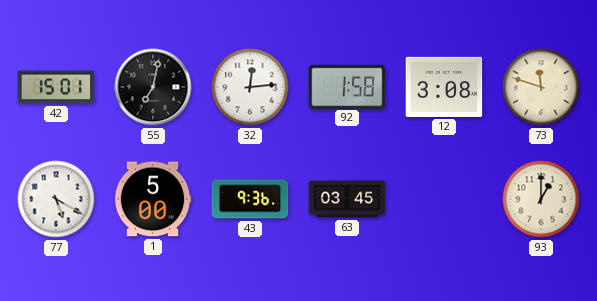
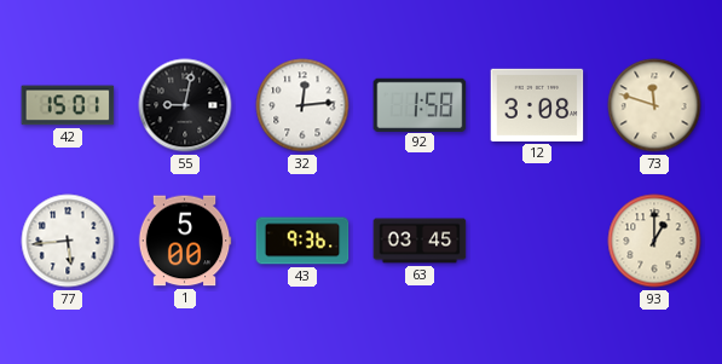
55: 7:02 -> 9:02 (185, 105)
77: 5:20 -> 5:44 (68, 241)
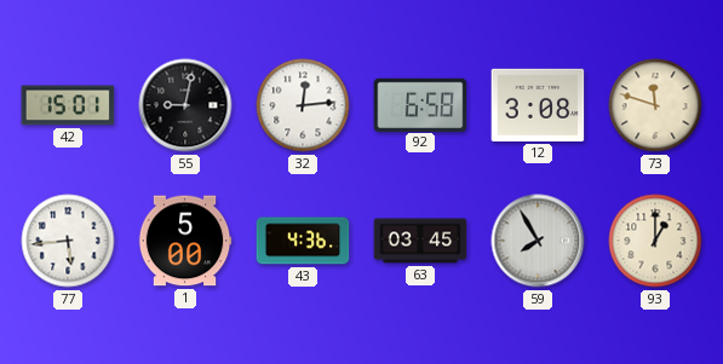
92: 1:58 -> 6:58 (420, 104)
43: 9:36 -> 4:36 (303, 241)
59: none -> 7:55 (538, 241)
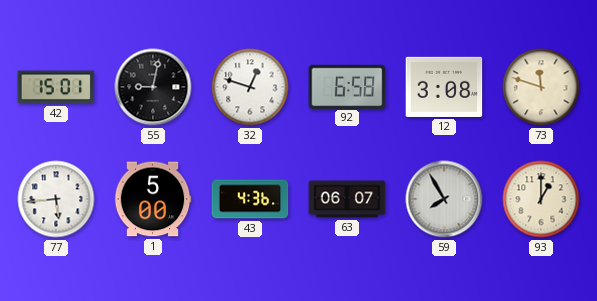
32: 12:14 -> 12:48 (250, 87)
63: 03:45 -> 06:07 (347, 199)
